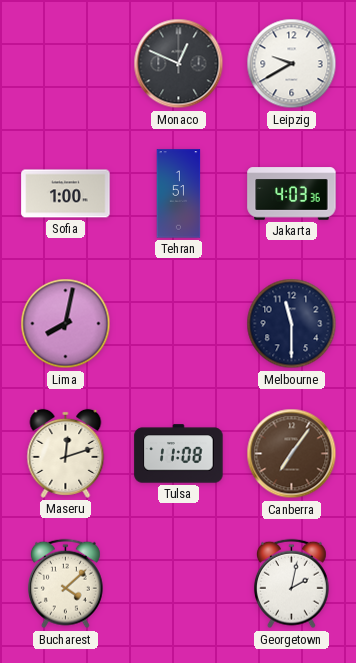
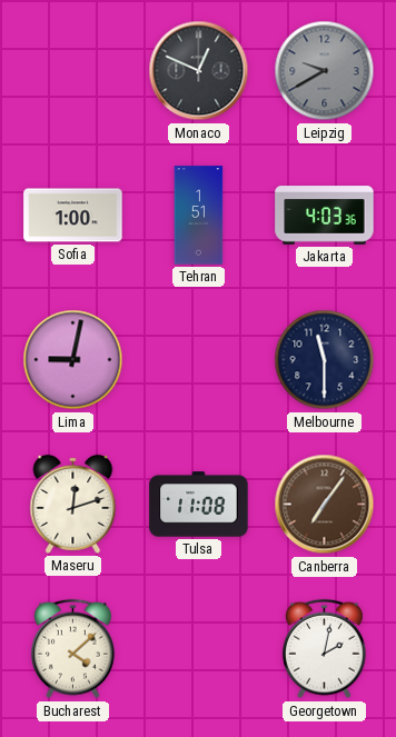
Leipzig dial: white -> grey (325, 71)
Lima: 8:02 -> 9:02 (73, 360)
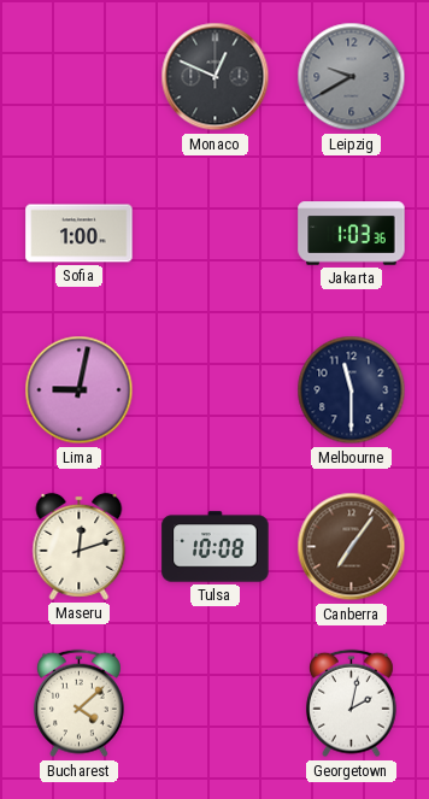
Tehran: 1:51 -> none (199, 216)
Jakarta: 4:03 -> 1:03 (352, 234)
Tulsa: 11:08 -> 10:08 (216, 547)
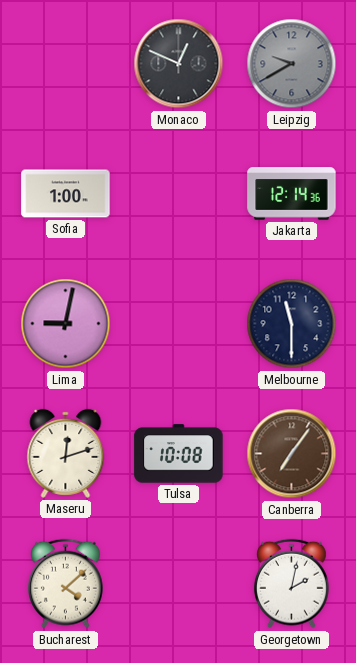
Jakarta: 1:03 -> 12:14 (292, 194)
